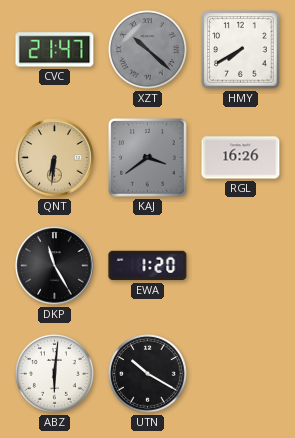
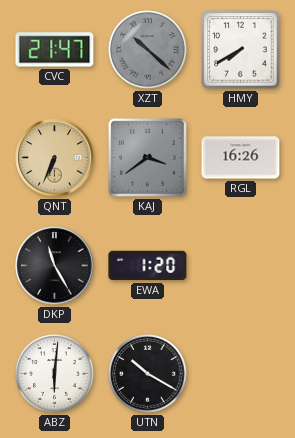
QNT: 6:31 -> 6:34 (55, 158)
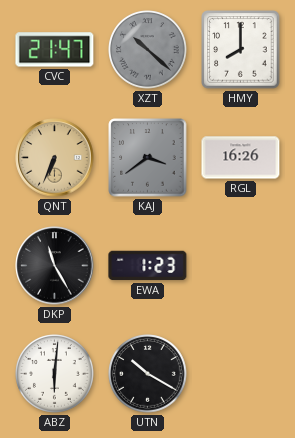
HMY: 7:40 -> 8:00 (241, 50)
EWA: 1:20 -> 1:23 (148, 266)
